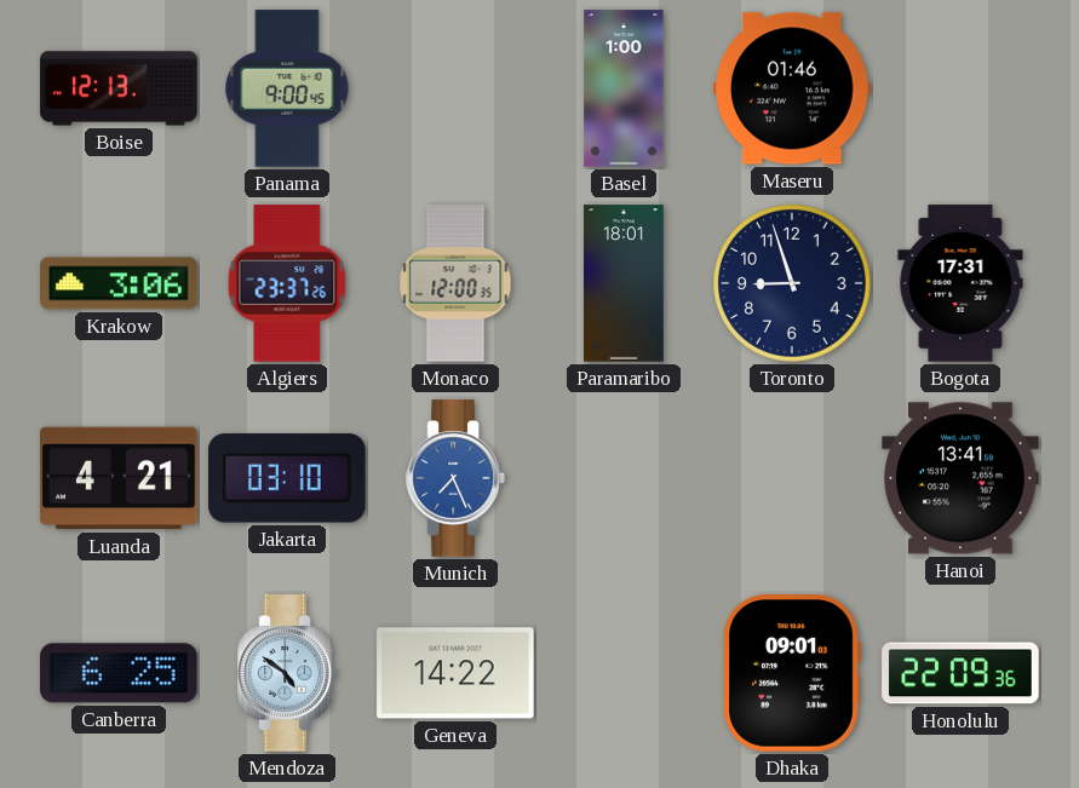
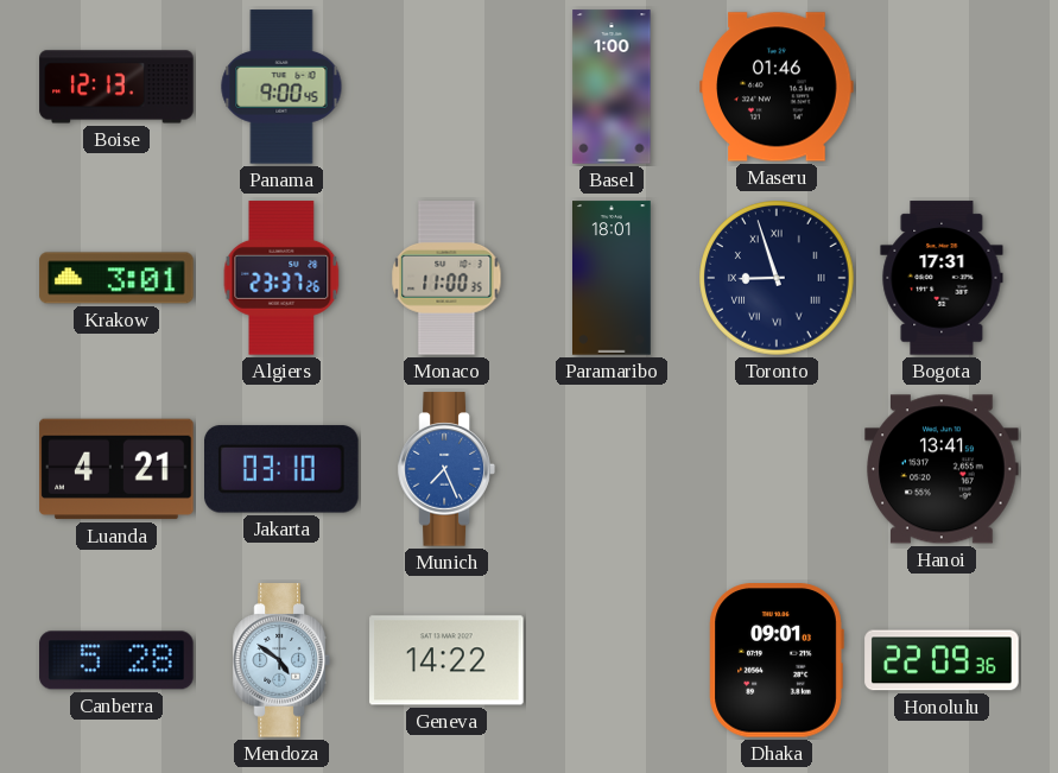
Krakow: 3:06 -> 3:01 (116, 278)
Monaco: 12:00 -> 11:00 (446, 278)
Toronto numerals: Arabic -> Roman (777, 278)
Canberra: 6:25 -> 5:28 (116, 660)
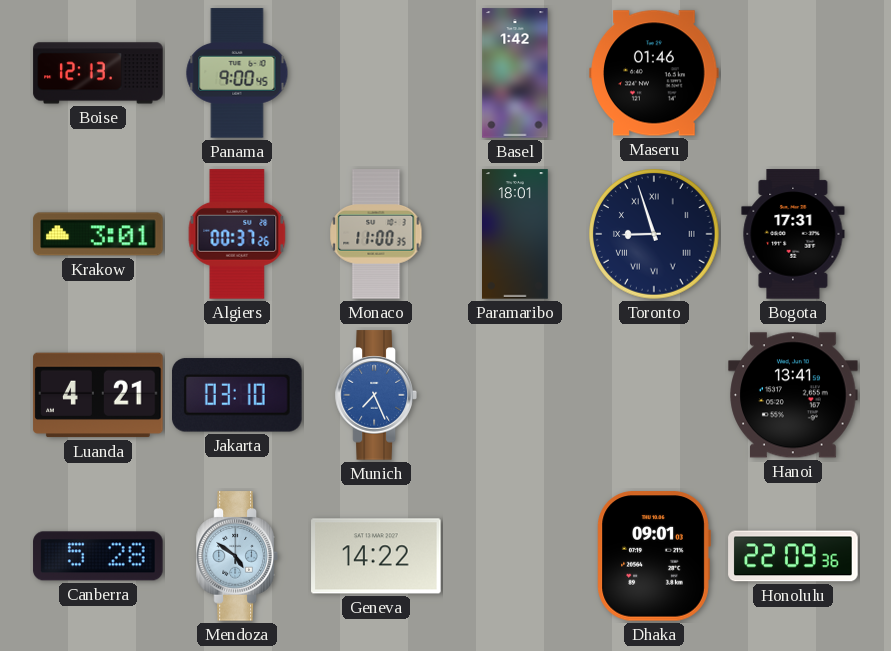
Basel: 1:00 -> 1:42 (515, 73)
Algiers: 23:37 -> 00:37 (237, 234)
